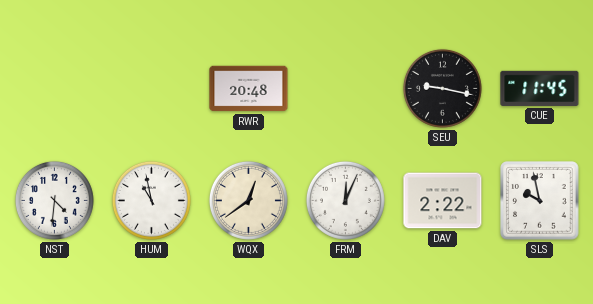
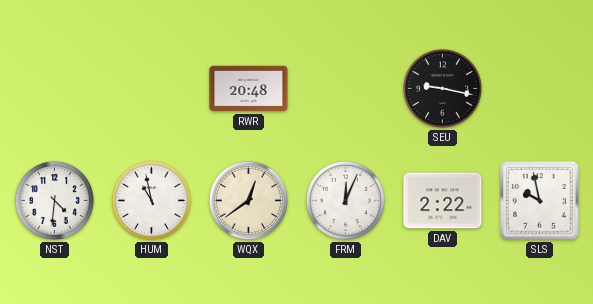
CUE: 11:45 -> none (540, 88)
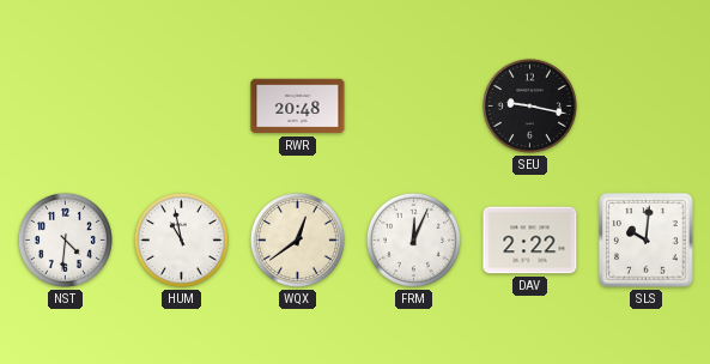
SLS: 9:58 -> 10:01 (647, 241)
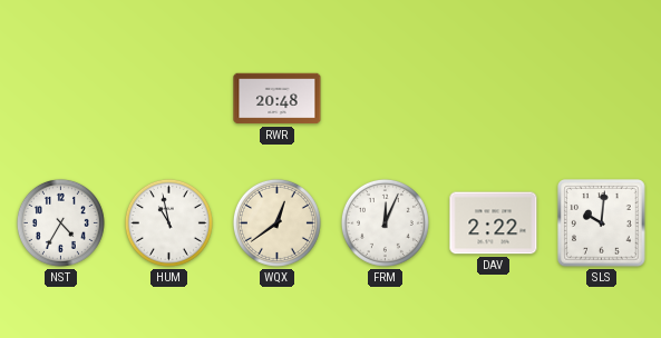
SEU: 9:17 -> none (529, 105)
NST: 4:31 -> 4:35 (60, 222)
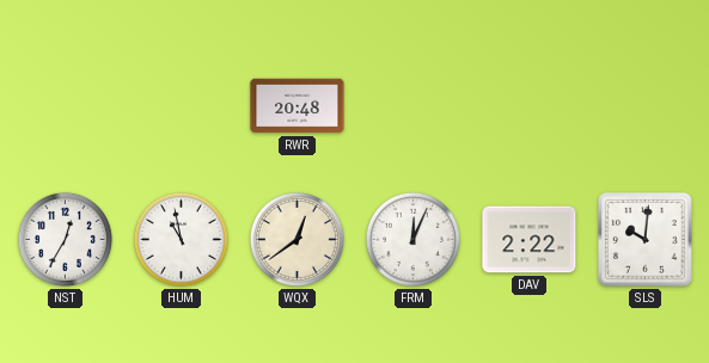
NST: 4:35 -> 12:35 (65, 239)
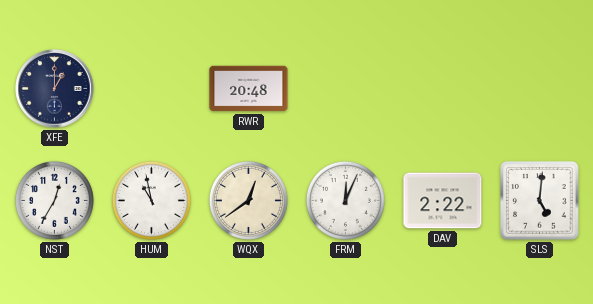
XFE: none -> 1:00 (55, 89)
SLS: 10:01 -> 5:01 (540, 201)
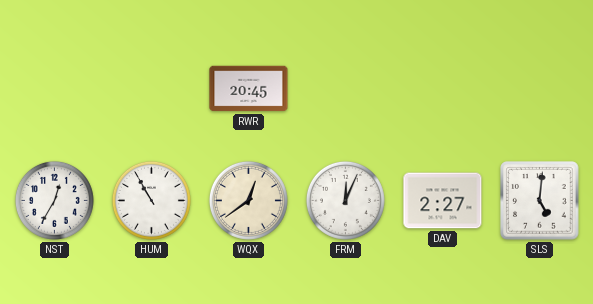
XFE: 1:00 -> none (55, 89)
RWR: 20:48 -> 20:45 (249, 89)
HUM: 10:58 -> 10:55 (151, 200)
DAV: 2:22 -> 2:27 (443, 201)
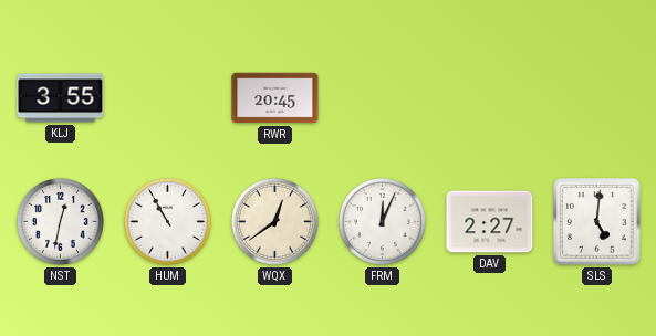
KLJ: none -> 3:55 (61, 98)
NST: 12:35 -> 12:32 (60, 221)
